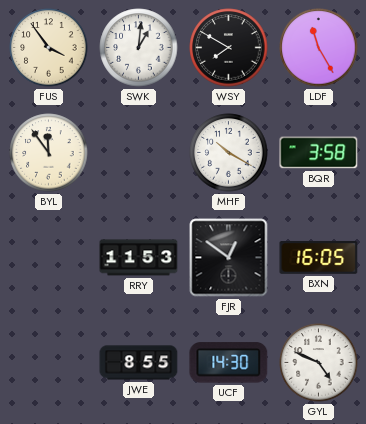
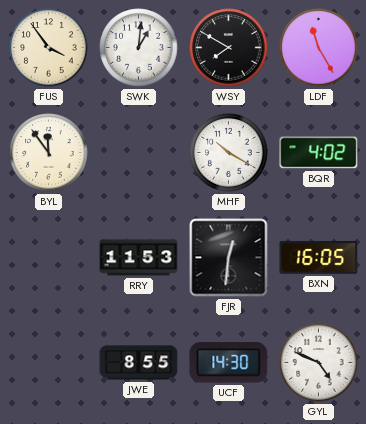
BQR: 3:58 -> 4:02 (319, 153)
FJR: 12:51 -> 12:31 (229, 258)
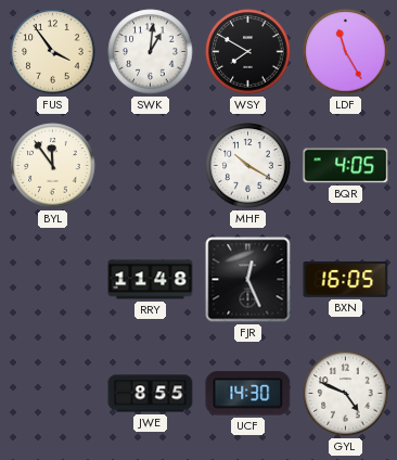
BQR: 4:02 -> 4:05 (346, 166)
RRY: 11:53 -> 11:48 (151, 280)
FJR: 12:31 -> 12:26 (248, 280)
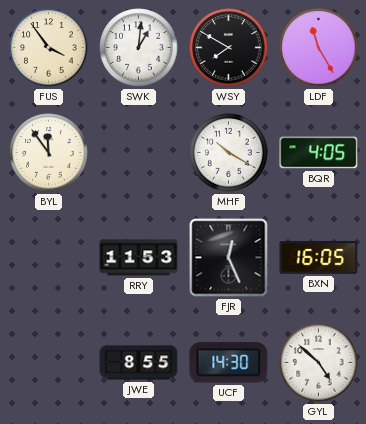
RRY: 11:48 -> 11:53 (139, 258)
GYL: 4:49 -> 4:52 (319, 363)
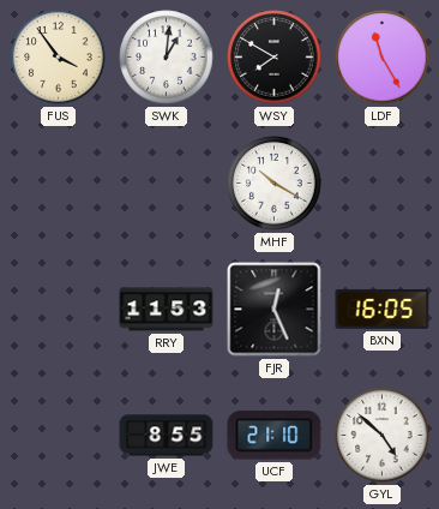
BYL: 11:54 -> none (49, 153)
BQR: 4:05 -> none (319, 153)
UCF: 14:30 -> 21:10 (275, 436)
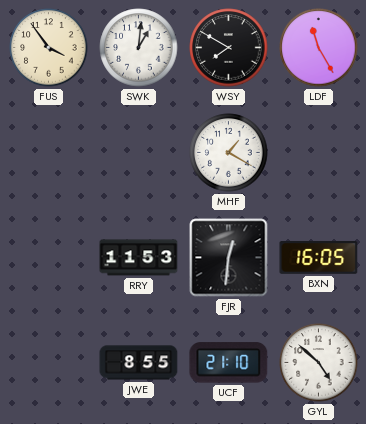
MHF: 10:20 -> 1:20 (229, 153)
FJR: 12:26 -> 12:31 (229, 258)
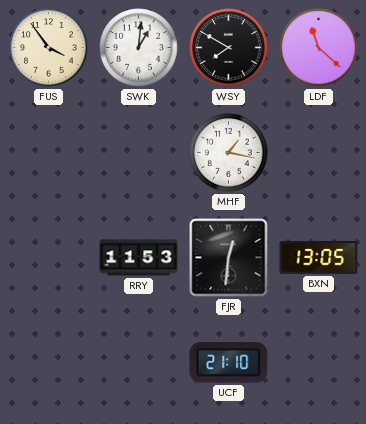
LDF: 11:25 -> 11:22 (319, 48)
MHF: 1:20 -> 1:17 (229, 153)
BXN: 16:05 -> 13:05 (319, 258)
JWE: 8:55 -> none (139, 363)
GYL: 4:52 -> none (319, 363)
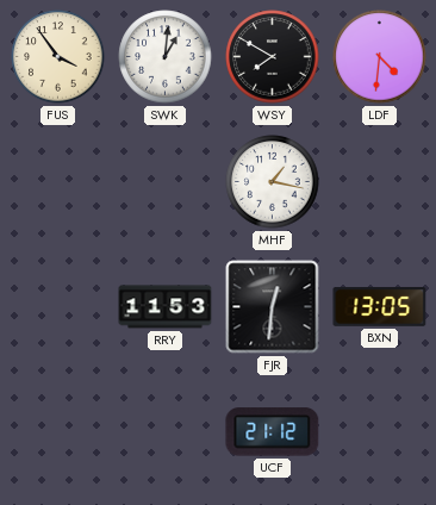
LDF: 11:22 -> 4:31 (380, 57)
UCF: 21:10 -> 21:12 (273, 432)
